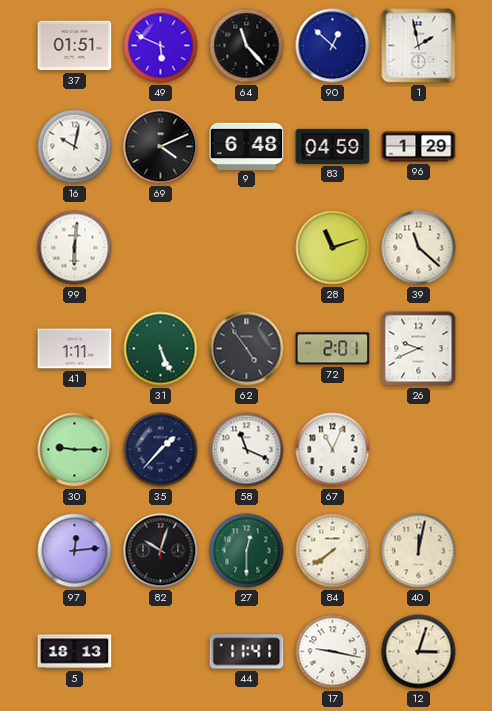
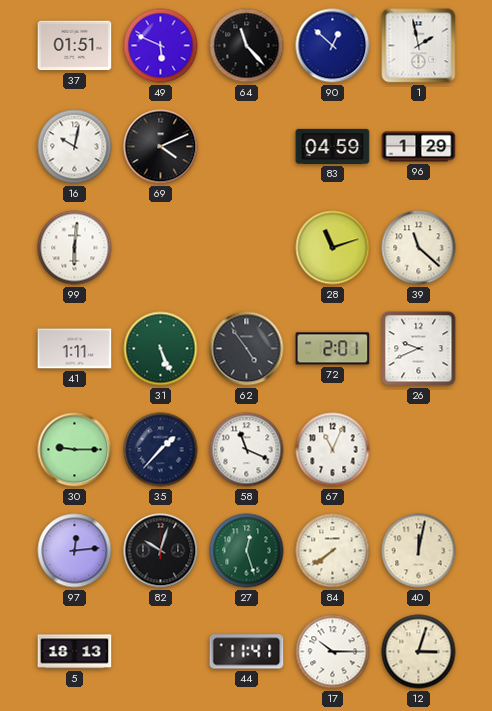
9: 6:48 -> none (247, 146)
27: 12:30 -> 12:27 (247, 551)
17: 9:17 -> 10:15 (333, 652)
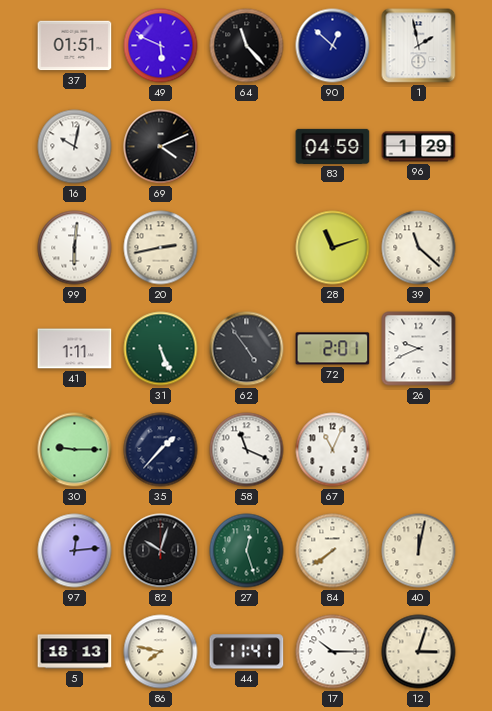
20: none -> 2:43 (161, 248)
86: none -> 7:47 (161, 652)
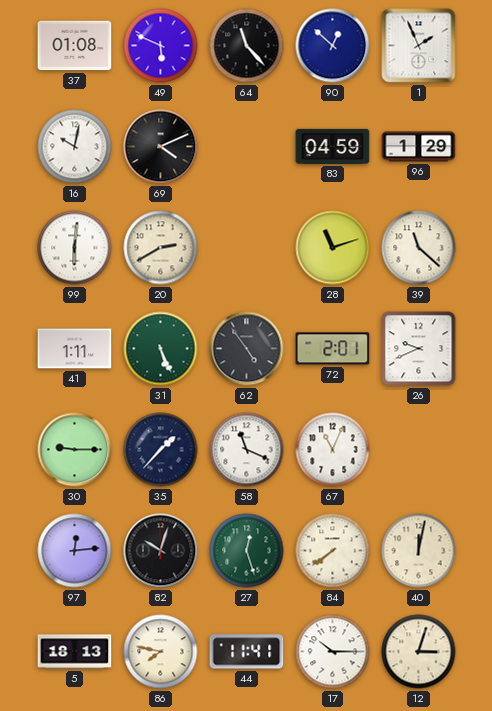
37: 01:51 -> 01:08 (75, 46)
1: 1:58 -> 1:56 (419, 46)
20: 2:43 -> 2:40 (161, 248)
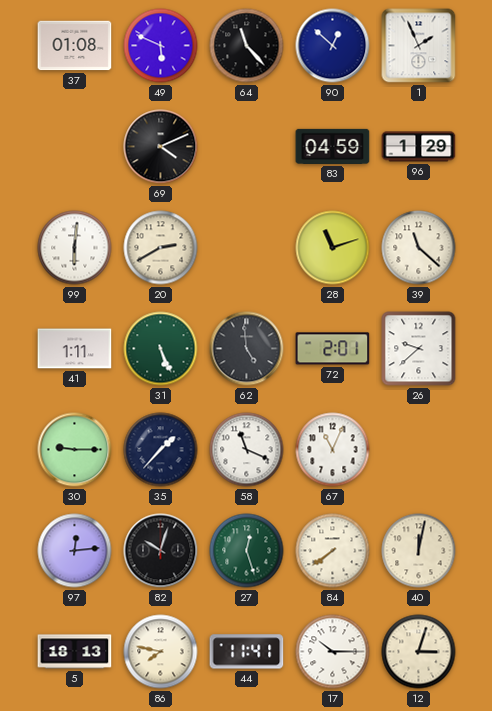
16: 10:02 -> none (75, 147)
62: 4:54 -> 4:59 (247, 349)
26: 9:41 -> 9:38 (419, 349)
